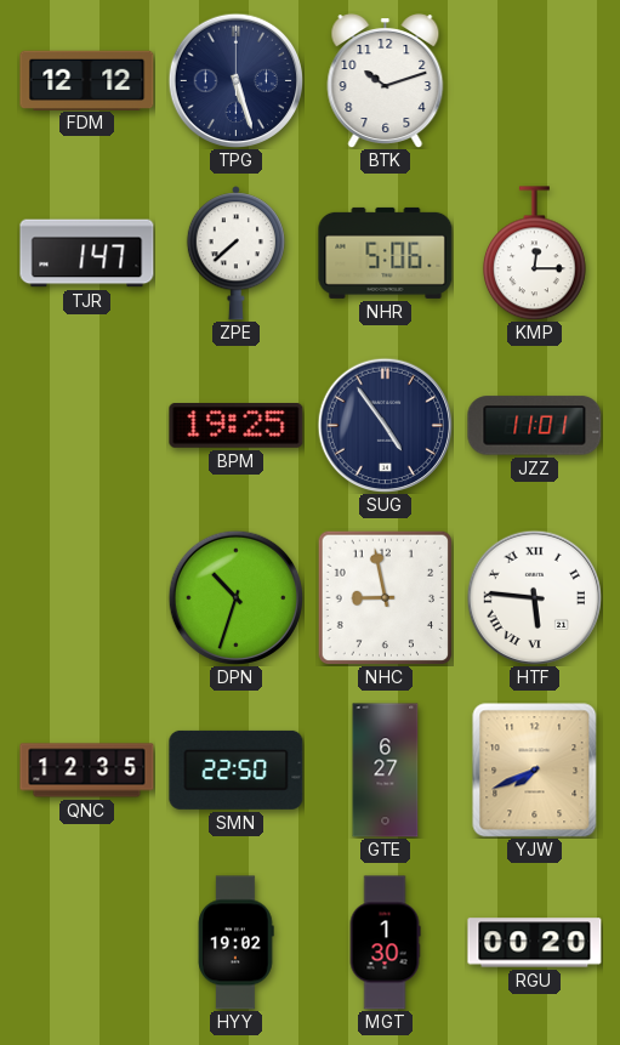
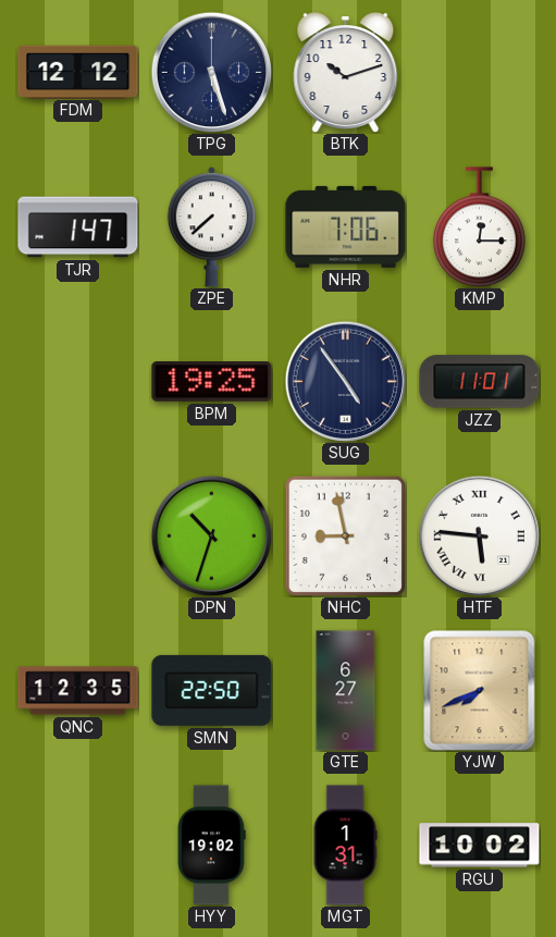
NHR: 5:06 -> 7:06 (346, 226)
MGT: 1:30 -> 1:31 (345, 846)
RGU: 00:20 -> 10:02 (480, 846)
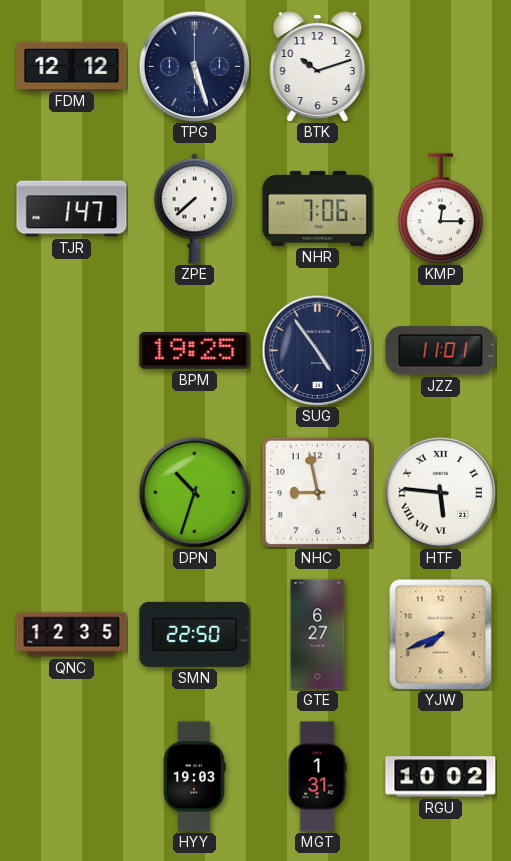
HYY: 19:02 -> 19:03 (195, 777)
